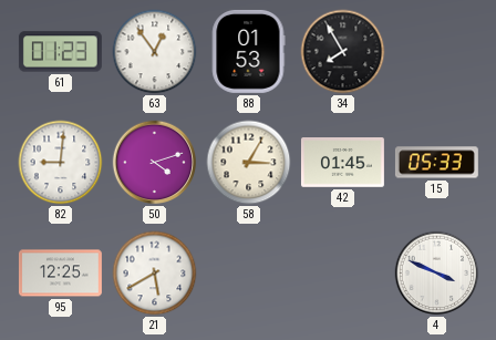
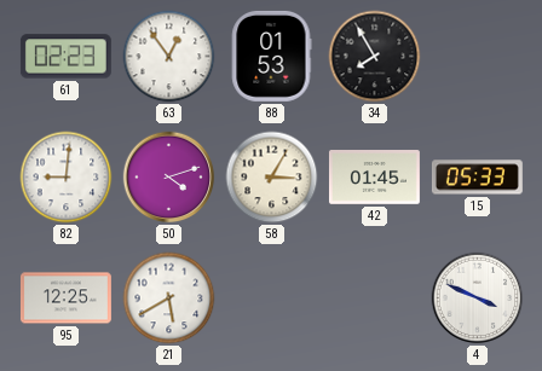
61: 01:23 -> 02:23 (65, 57)
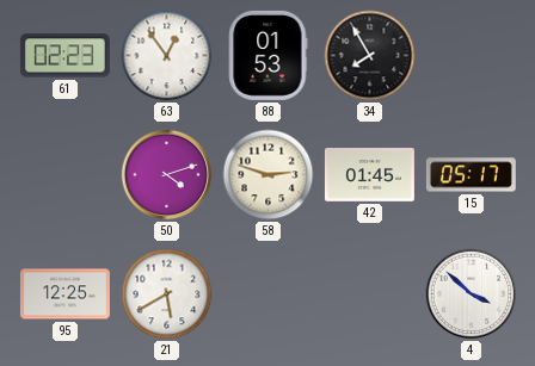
82: 9:01 -> none (67, 178)
58: 3:05 -> 2:48 (269, 175)
15: 05:33 -> 05:17 (471, 175)
4: 3:49 -> 3:52 (472, 294)
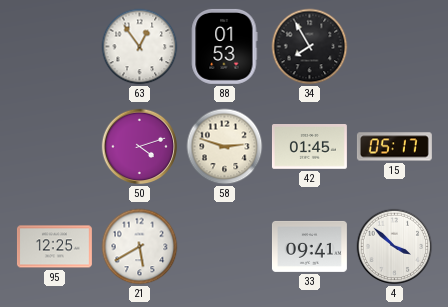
61: 02:23 -> none (64, 56)
33: none -> 09:41 (309, 246)
